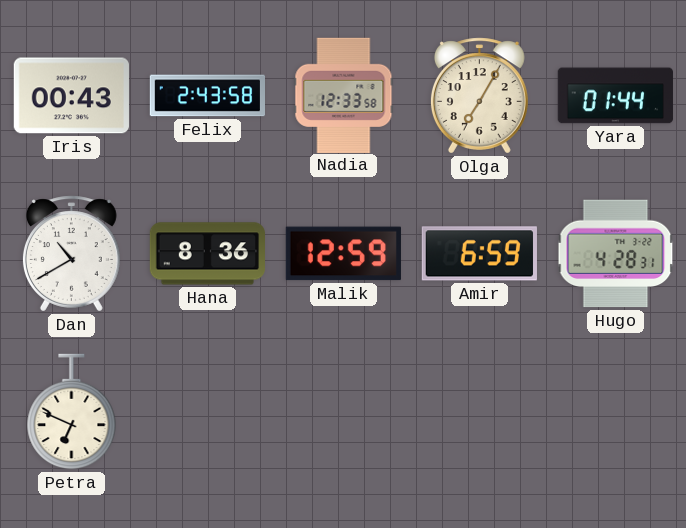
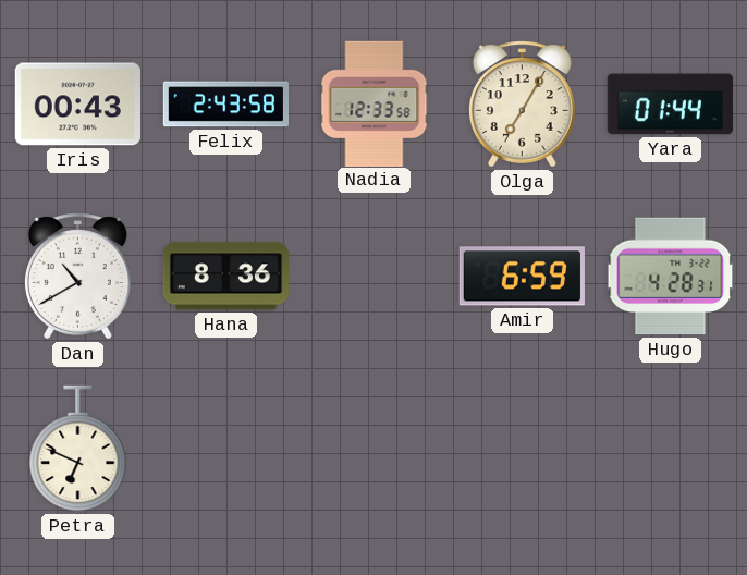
Malik: 12:59 -> none (343, 254)
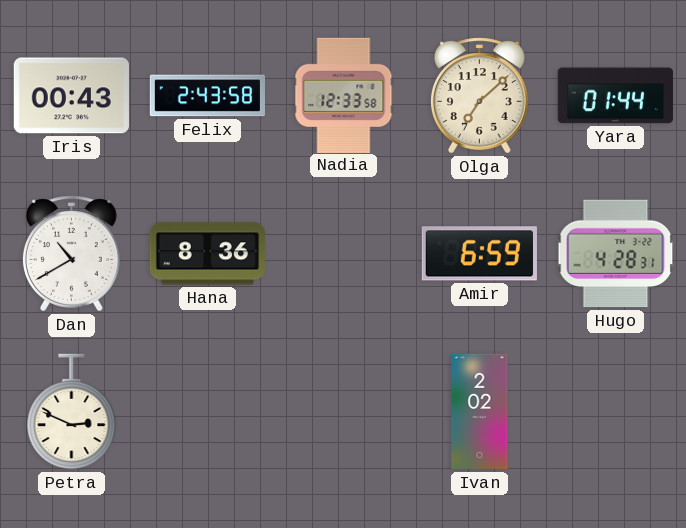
Olga: 7:05 -> 7:08 (479, 96)
Petra: 6:49 -> 2:49 (72, 412)
Ivan: none -> 2:02 (480, 412)
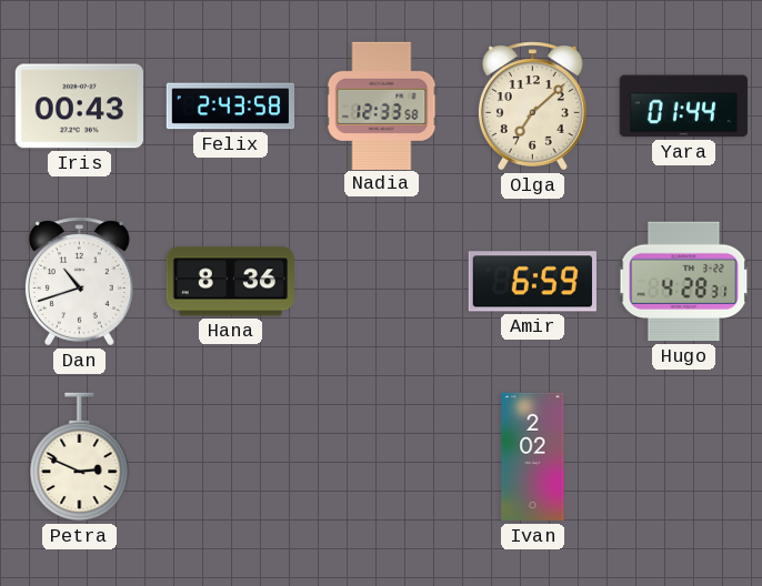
Dan: 10:40 -> 10:42 (79, 282)
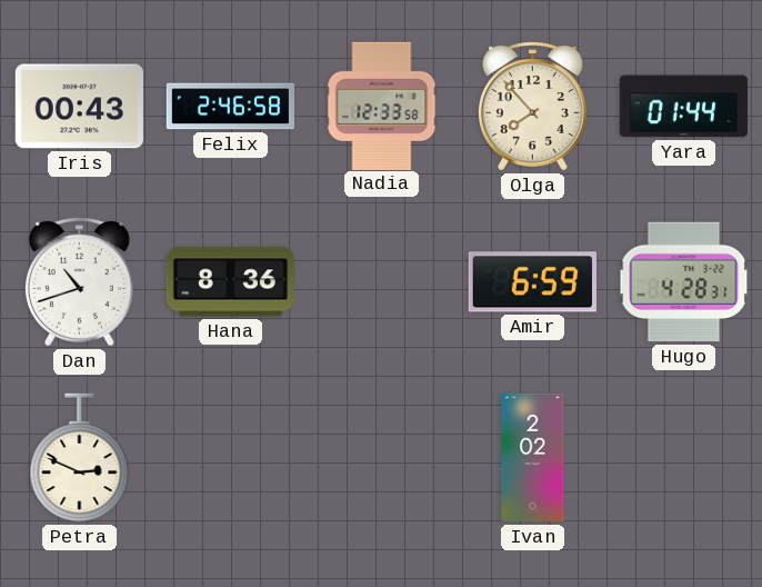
Felix: 2:43 -> 2:46 (230, 107)
Olga: 7:08 -> 7:53 (532, 107)
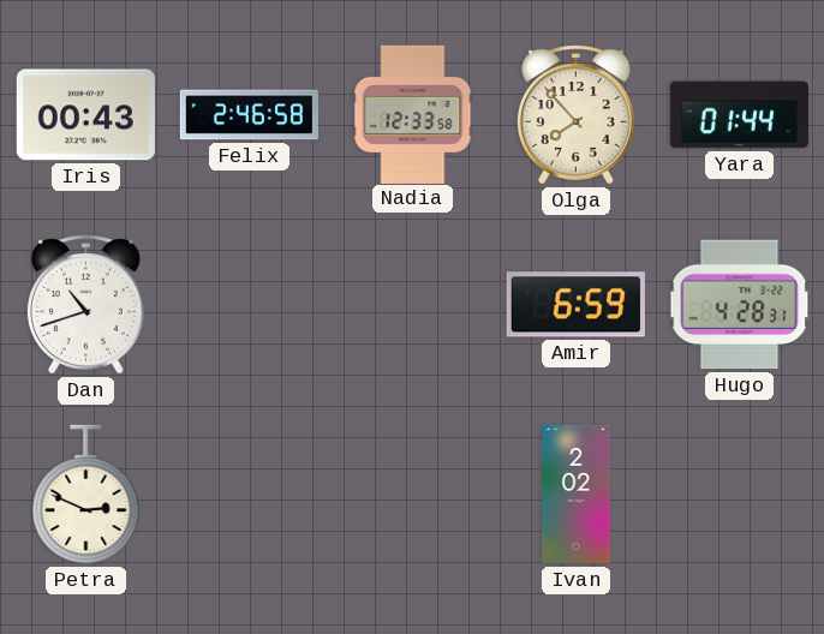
Hana: 8:36 -> none (230, 282)
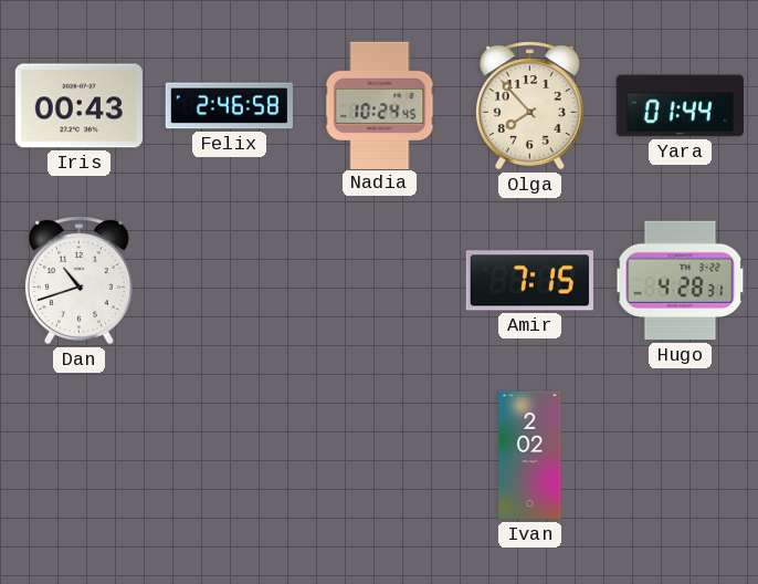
Nadia: 12:33 -> 10:24 (380, 105)
Amir: 6:59 -> 7:15 (529, 281)
Petra: 2:49 -> none (86, 495)
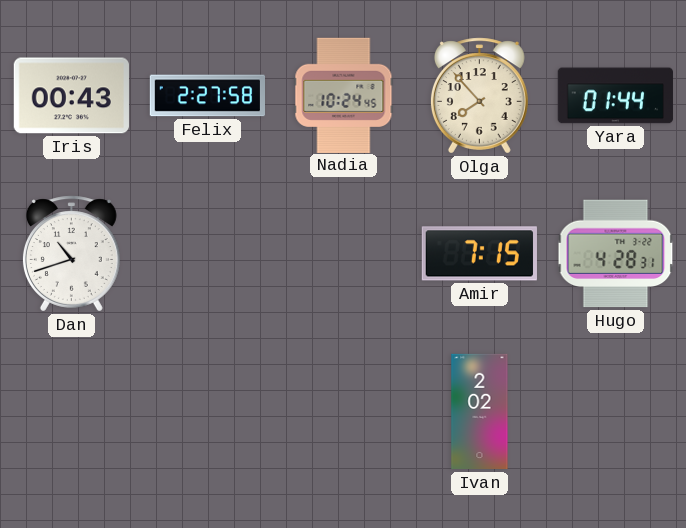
Felix: 2:46 -> 2:27 (207, 96)
